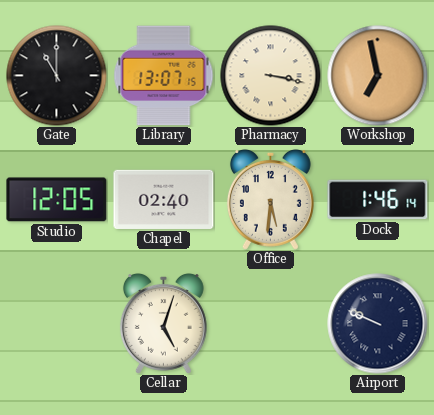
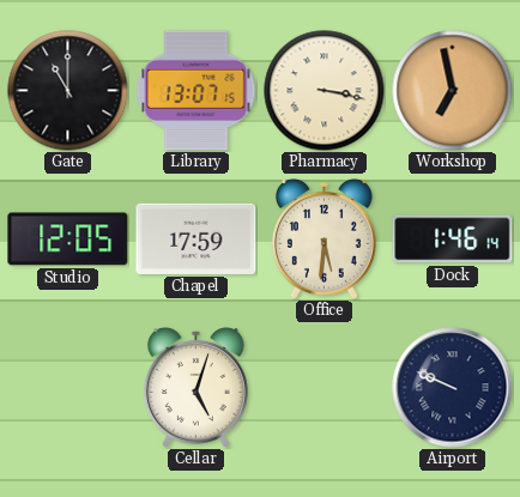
Chapel: 02:40 -> 17:59 (196, 238)
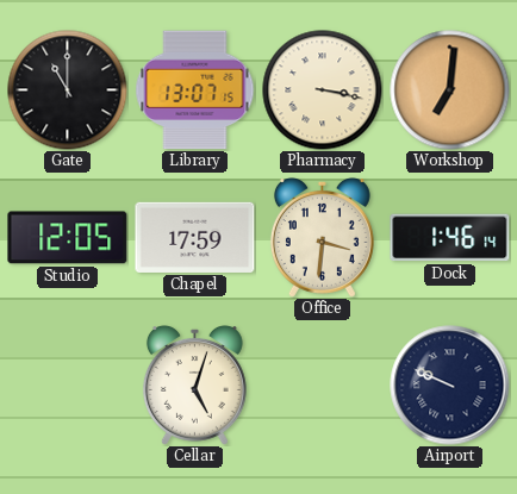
Workshop: 6:58 -> 7:01 (450, 90)
Office: 5:31 -> 3:31 (322, 238)
